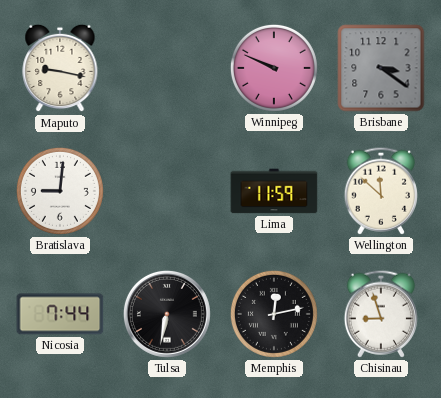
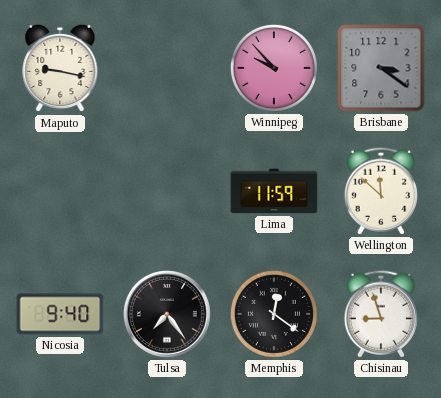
Winnipeg: 9:49 -> 9:53 (274, 68)
Bratislava: 9:01 -> none (60, 191)
Nicosia: 7:44 -> 9:40 (60, 314)
Tulsa: 6:32 -> 7:24 (167, 314)
Memphis: 12:13 -> 12:21 (274, 314)
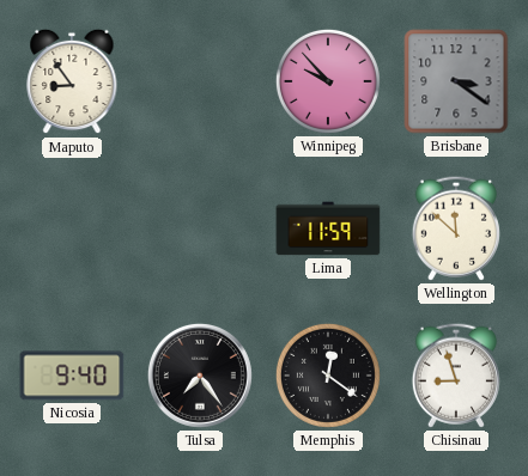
Maputo: 9:17 -> 8:54 (72, 81)
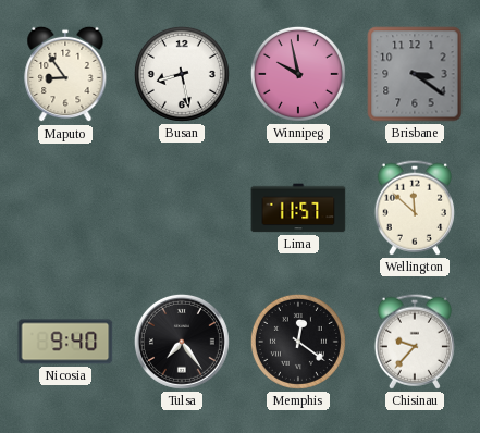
Busan: none -> 8:28 (182, 74)
Winnipeg: 9:53 -> 9:58 (298, 74)
Lima: 11:59 -> 11:57 (298, 208)
Chisinau: 8:57 -> 9:37 (415, 342)
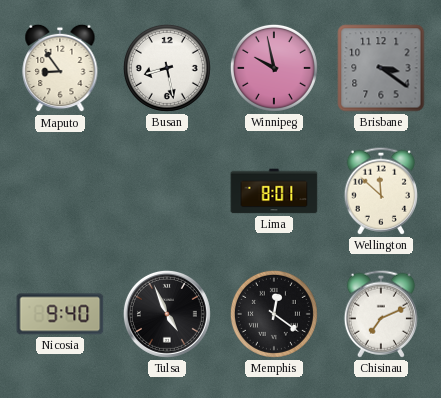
Lima: 11:57 -> 8:01 (274, 191)
Tulsa: 7:24 -> 4:56 (167, 314)
Chisinau: 9:37 -> 7:11 (381, 314)
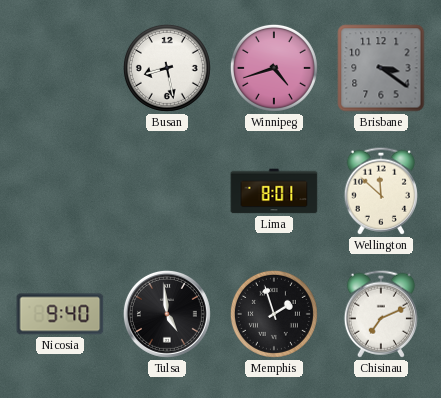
Maputo: 8:54 -> none (60, 68)
Winnipeg: 9:58 -> 4:42 (274, 68)
Tulsa: 4:56 -> 4:59 (167, 314)
Memphis: 12:21 -> 1:57 (274, 314)
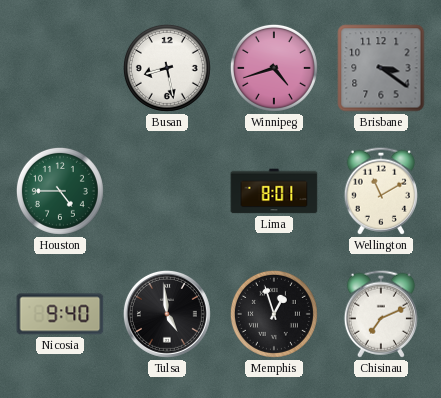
Houston: none -> 4:45 (60, 191)
Wellington: 11:52 -> 11:10 (381, 191)
Memphis: 1:57 -> 12:57 (274, 314)
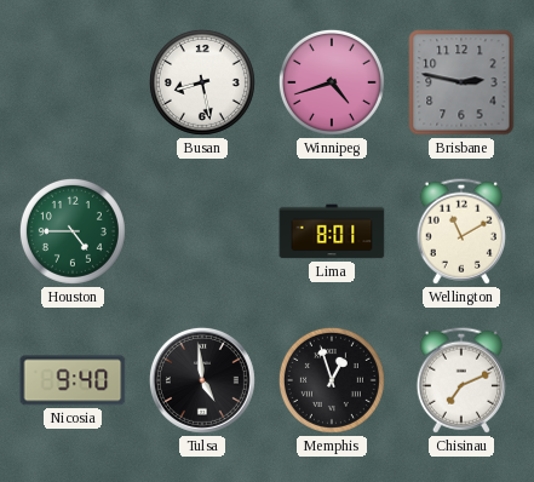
Brisbane: 3:21 -> 2:47 (461, 82)
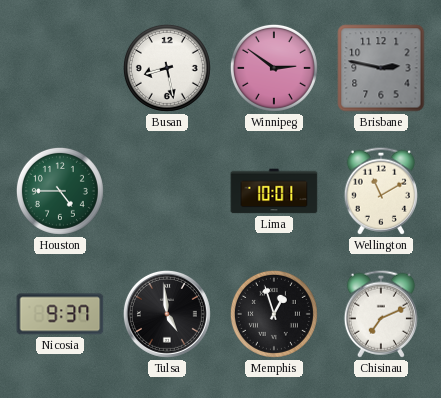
Winnipeg: 4:42 -> 2:51 (274, 68)
Lima: 8:01 -> 10:01 (274, 191)
Nicosia: 9:40 -> 9:37 (60, 314)
